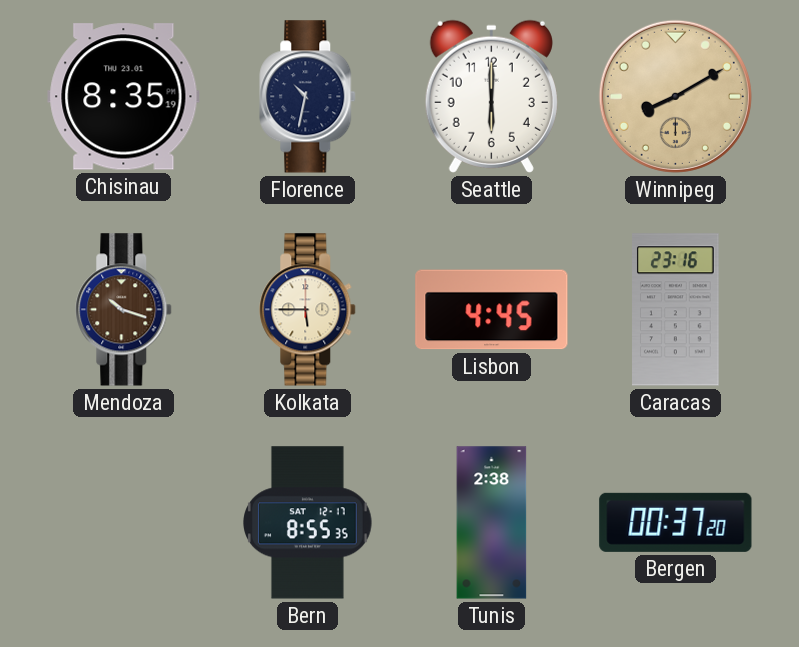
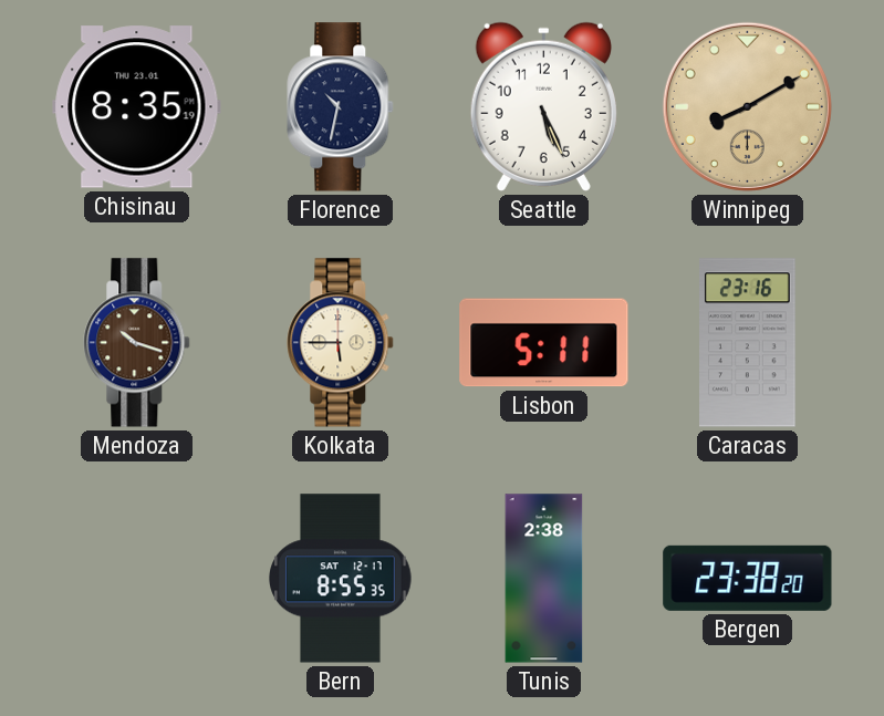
Seattle: 6:00 -> 5:26 (543, 106)
Lisbon: 4:45 -> 5:11 (544, 343)
Bergen: 00:37 -> 23:38 (748, 578)
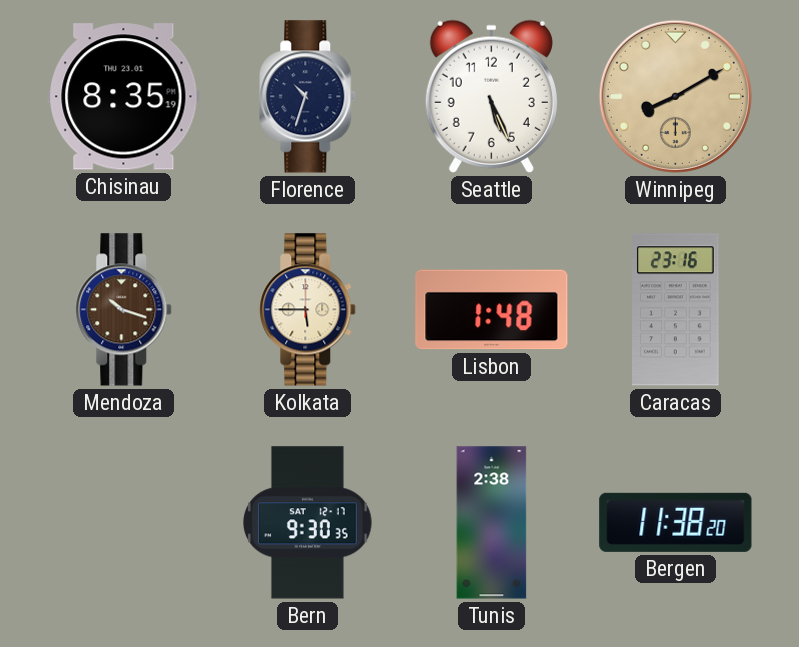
Florence: 10:32 -> 10:33 (308, 97)
Lisbon: 5:11 -> 1:48 (492, 310)
Bern: 8:55 -> 9:30 (308, 523)
Bergen: 23:38 -> 11:38 (676, 522)
